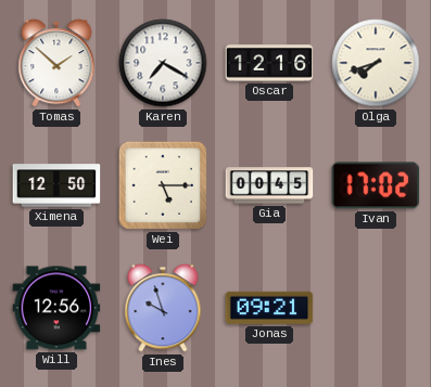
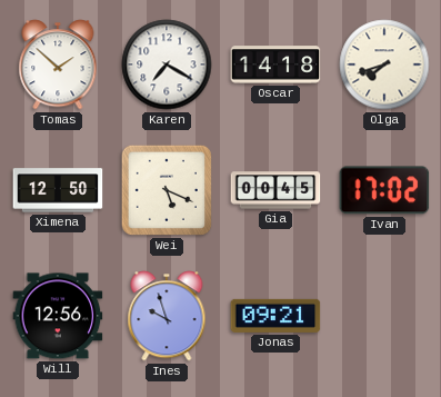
Oscar: 12:16 -> 14:18 (275, 64)
Wei: 5:15 -> 5:19 (167, 190)
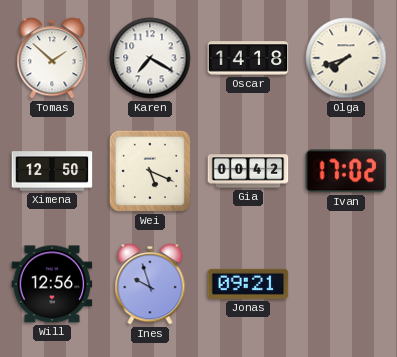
Gia: 00:45 -> 00:42 (248, 171)
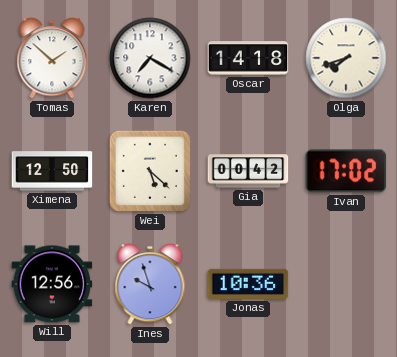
Wei: 5:19 -> 5:22 (150, 171)
Jonas: 09:21 -> 10:36 (248, 284)
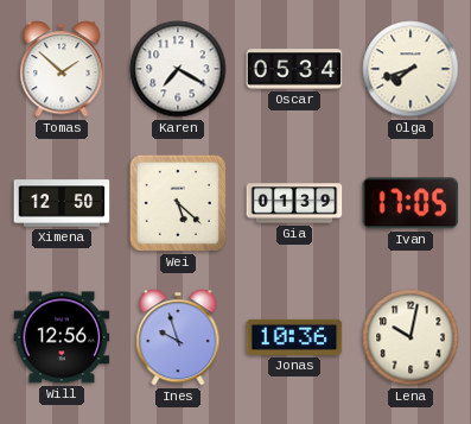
Oscar: 14:18 -> 05:34 (294, 69)
Gia: 00:42 -> 01:39 (294, 203)
Ivan: 17:02 -> 17:05 (410, 203)
Lena: none -> 10:02 (410, 337)
